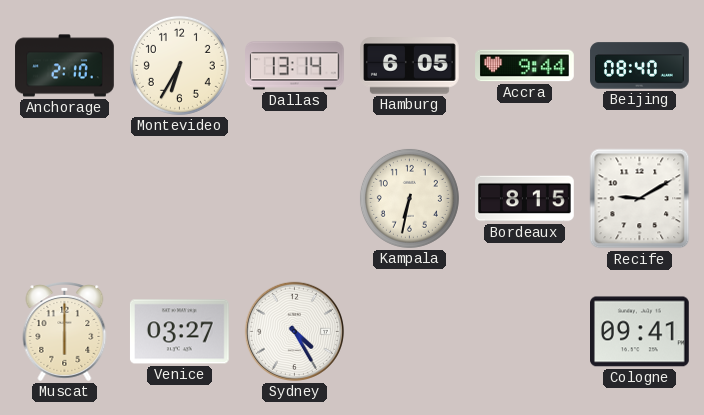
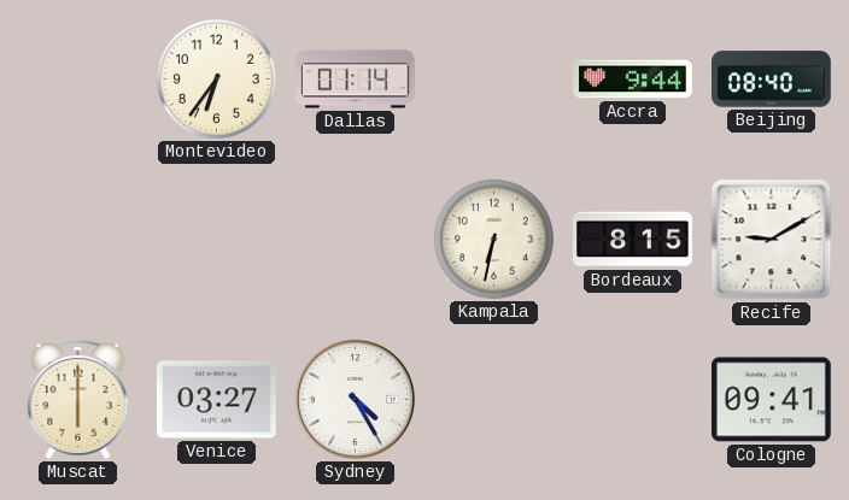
Anchorage: 2:10 -> none (65, 66)
Montevideo: 6:35 -> 6:36 (216, 78)
Dallas: 13:14 -> 01:14 (356, 80)
Hamburg: 6:05 -> none (410, 66)
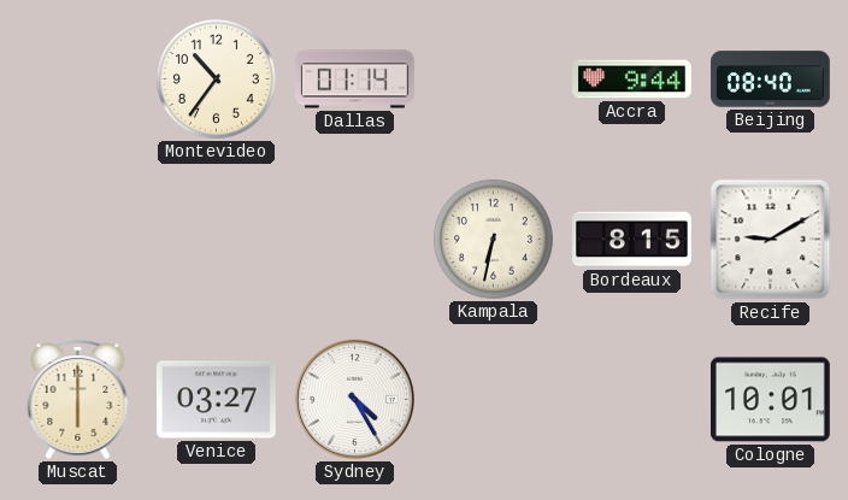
Montevideo: 6:36 -> 10:36 (216, 78)
Cologne: 09:41 -> 10:01 (771, 400)
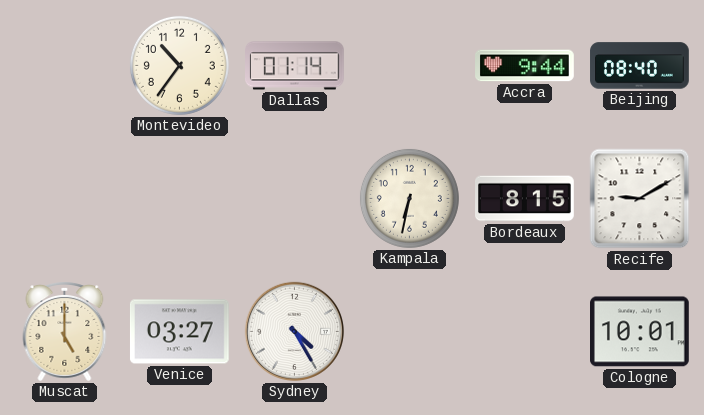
Muscat: 6:00 -> 5:00 (65, 332)
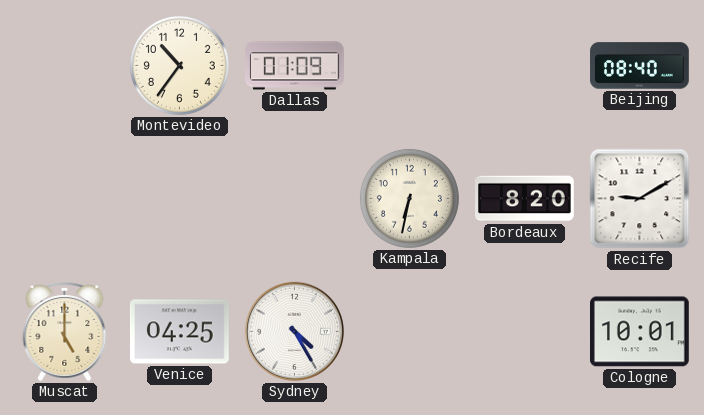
Dallas: 01:14 -> 01:09 (295, 66)
Accra: 9:44 -> none (525, 66)
Bordeaux: 8:15 -> 8:20 (525, 199)
Venice: 03:27 -> 04:25 (180, 332)
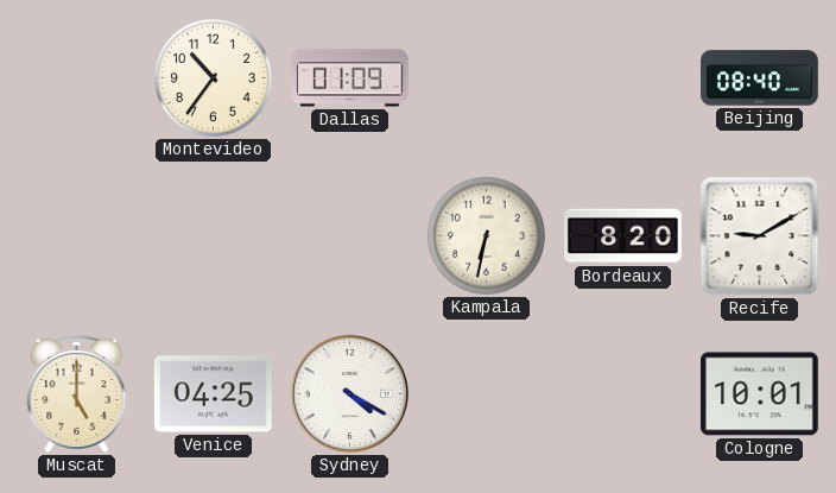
Sydney: 4:25 -> 4:20 (349, 393)
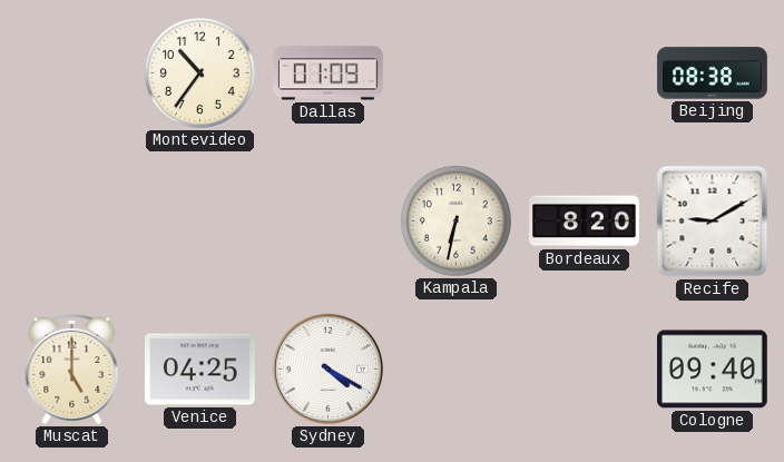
Beijing: 08:40 -> 08:38 (713, 73)
Cologne: 10:01 -> 09:40 (713, 370)
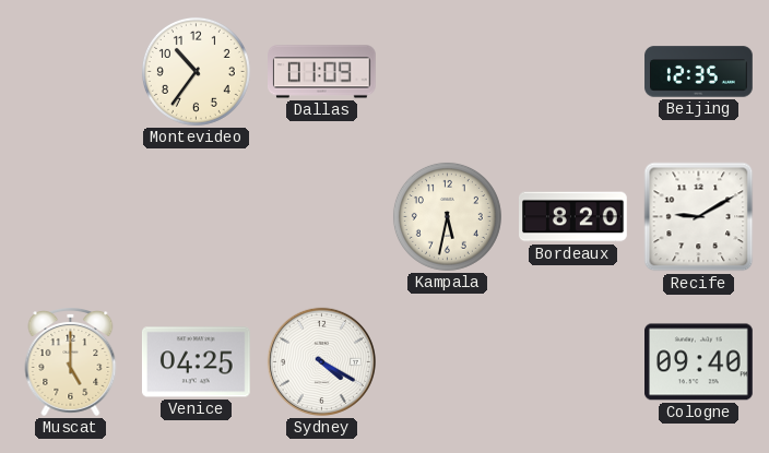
Beijing: 08:38 -> 12:35 (699, 72)
Kampala: 6:32 -> 5:32 (447, 216)
